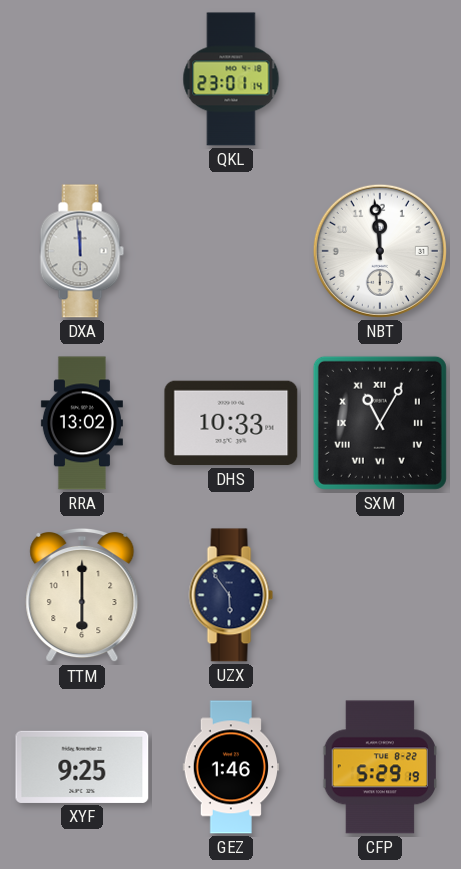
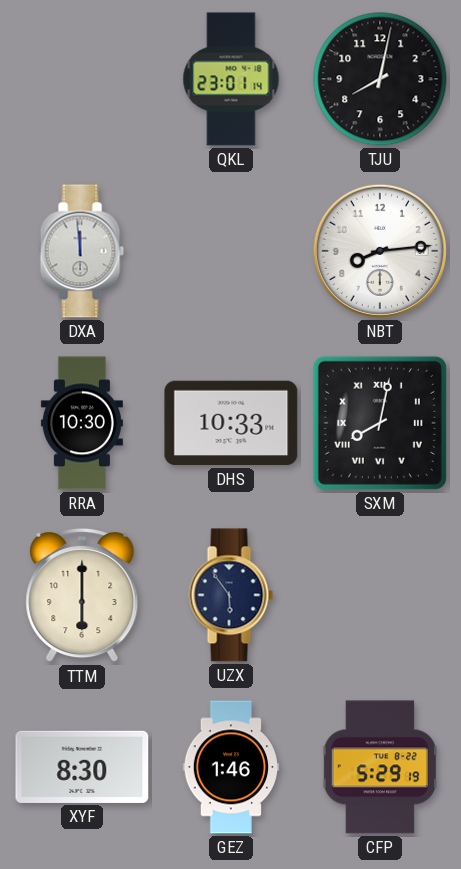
TJU: none -> 8:02 (380, 79)
NBT: 11:59 -> 8:14 (380, 251)
RRA: 13:02 -> 10:30 (82, 423)
SXM: 11:05 -> 8:02 (380, 423)
XYF: 9:25 -> 8:30 (82, 767)
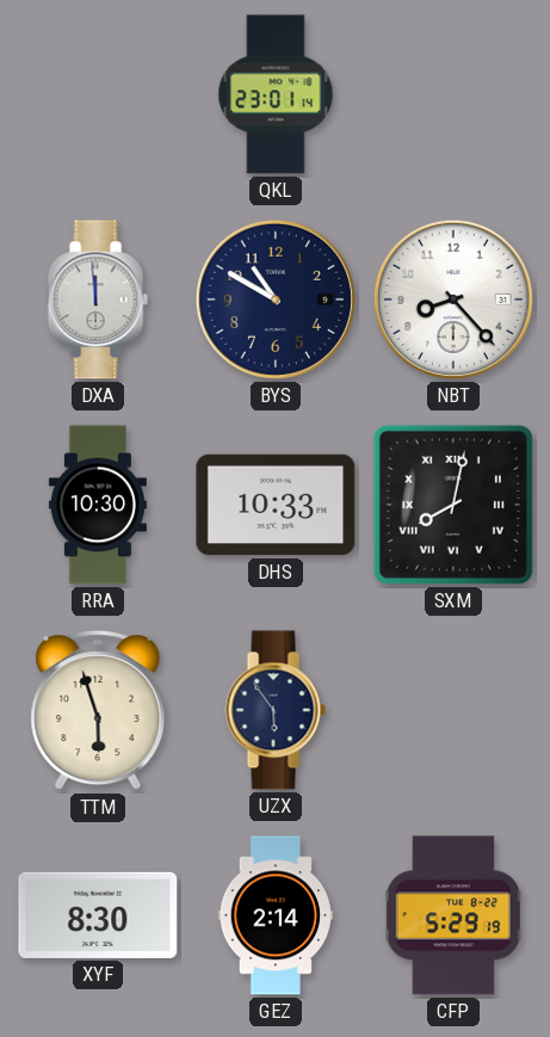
TJU: 8:02 -> none (380, 79)
BYS: none -> 10:50 (276, 300)
NBT: 8:14 -> 8:23 (453, 300)
TTM: 6:00 -> 5:57 (98, 710)
GEZ: 1:46 -> 2:14 (276, 915)
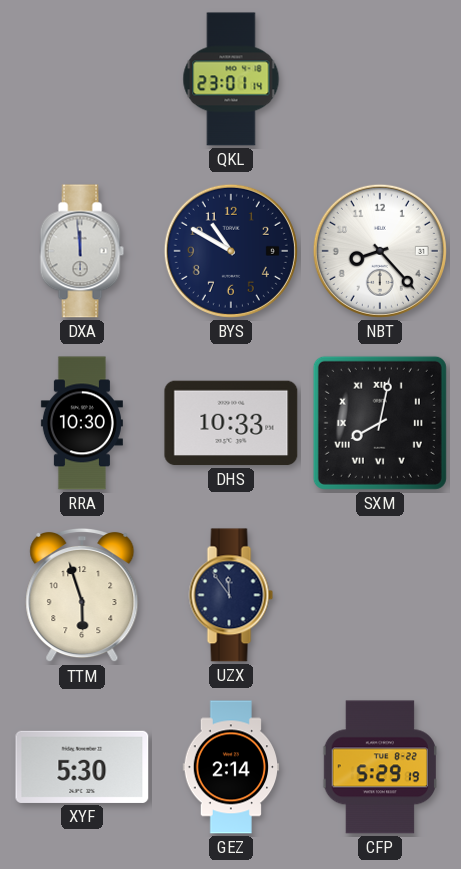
UZX: 5:54 -> 11:54 (231, 595)
XYF: 8:30 -> 5:30 (82, 767)
